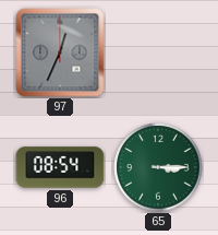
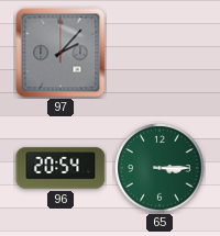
97: 12:34 -> 2:07 (61, 53)
96: 08:54 -> 20:54 (61, 168)
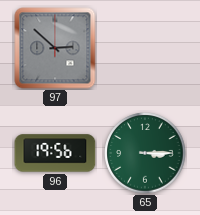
97: 2:07 -> 2:52 (55, 48)
96: 20:54 -> 19:56 (55, 153)
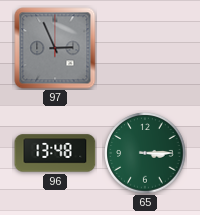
97: 2:52 -> 2:56 (55, 48)
96: 19:56 -> 13:48 (55, 153)
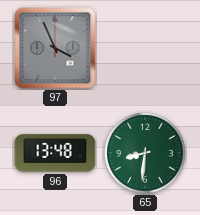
97: 2:56 -> 3:56 (55, 48)
65: 3:15 -> 8:31 (145, 153)
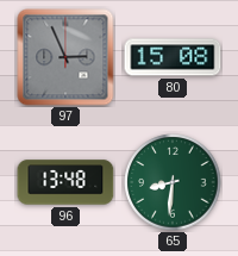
97: 3:56 -> 2:56 (65, 57)
80: none -> 15:08 (173, 57)
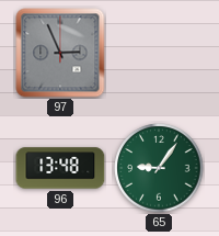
80: 15:08 -> none (173, 57)
65: 8:31 -> 9:06 (159, 168)
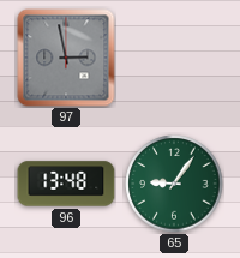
97: 2:56 -> 2:58 (66, 58)
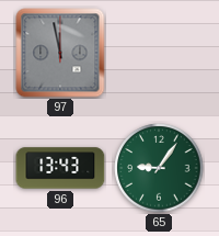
97: 2:58 -> 11:58 (60, 53)
96: 13:48 -> 13:43 (60, 168)
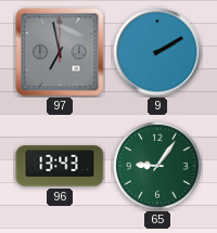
97: 11:58 -> 6:58 (60, 52)
9: none -> 2:10 (157, 52)
